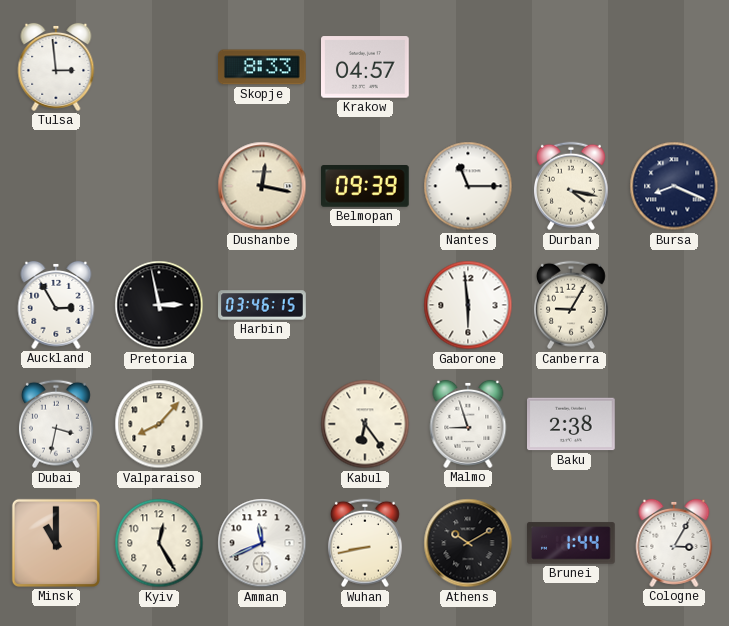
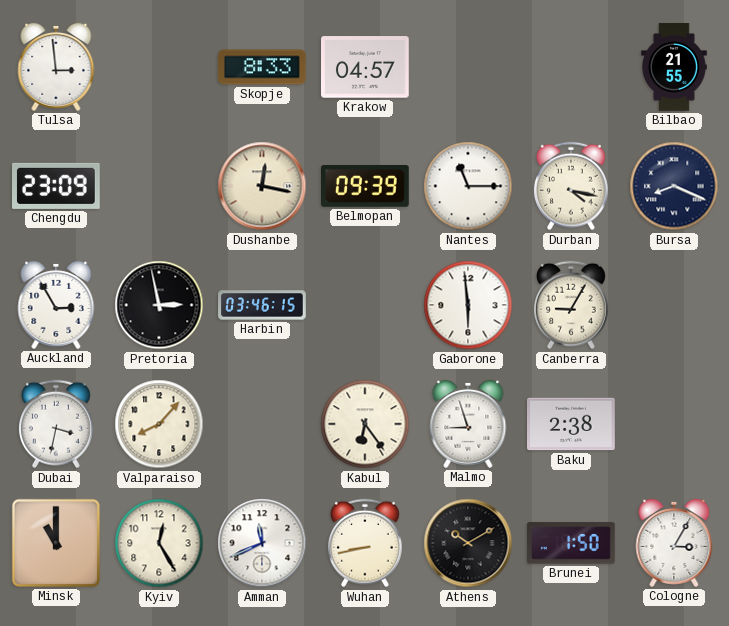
Bilbao: none -> 21:55 (674, 67)
Chengdu: none -> 23:09 (57, 186)
Brunei: 1:44 -> 1:50 (572, 543)
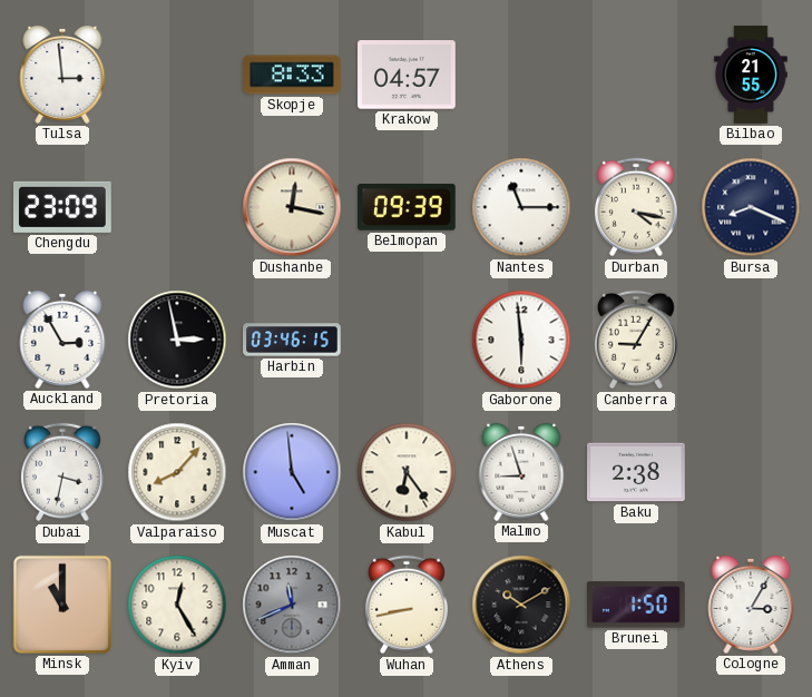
Muscat: none -> 4:59 (292, 472)
Amman dial: white -> grey (292, 605)
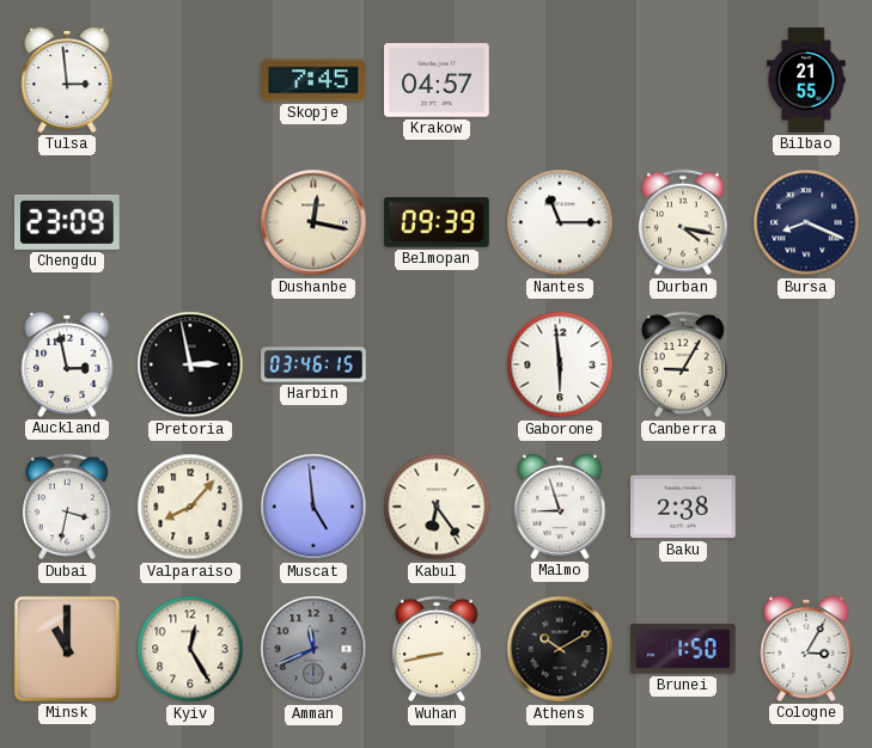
Skopje: 8:33 -> 7:45 (315, 80)
Auckland: 2:55 -> 2:58 (67, 364)
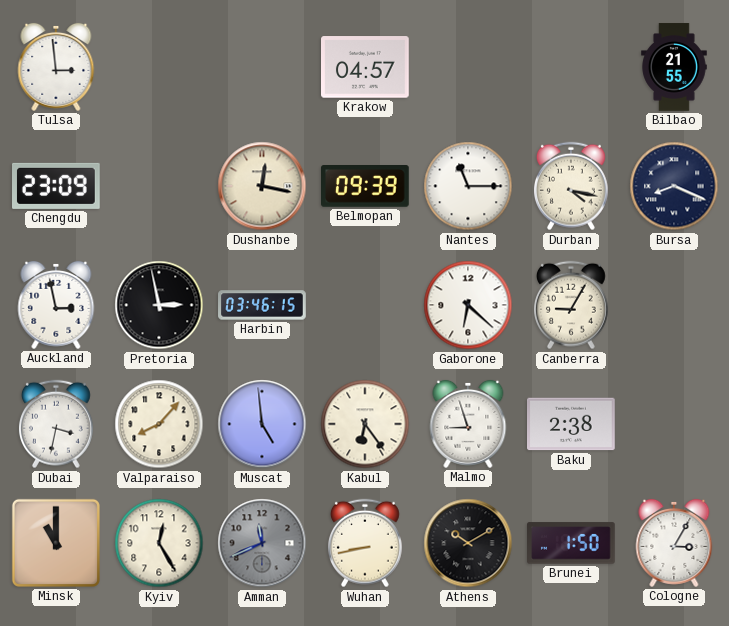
Skopje: 7:45 -> none (315, 80)
Gaborone: 5:59 -> 6:22 (468, 305)
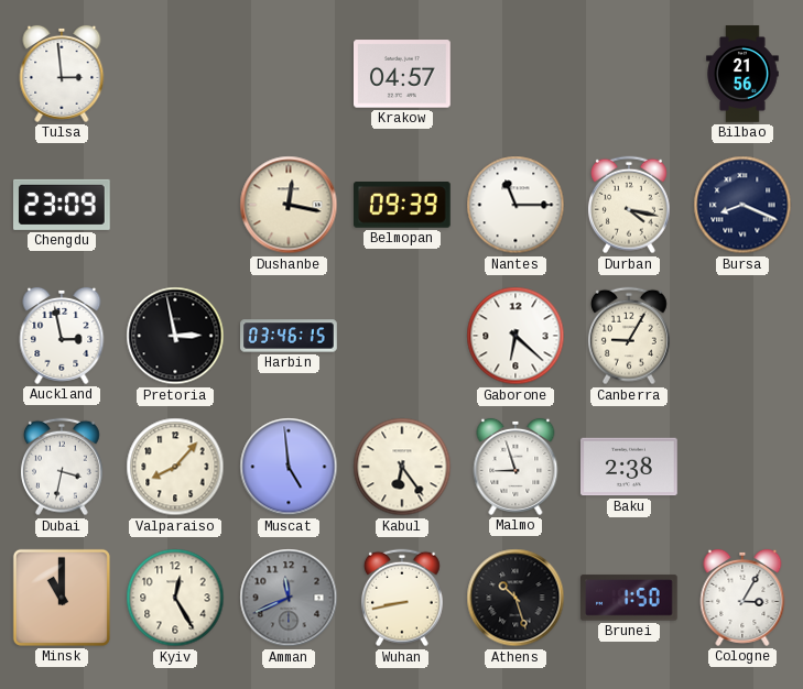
Bilbao: 21:55 -> 21:56 (742, 74)
Athens: 10:10 -> 10:27 (516, 598)
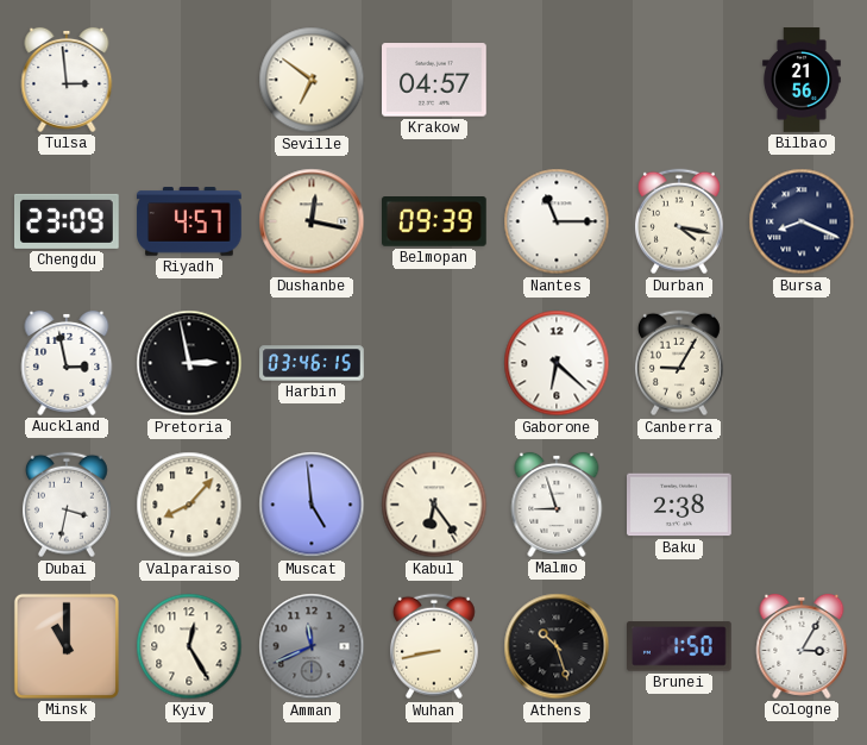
Seville: none -> 6:51 (312, 80)
Riyadh: none -> 4:57 (189, 221)
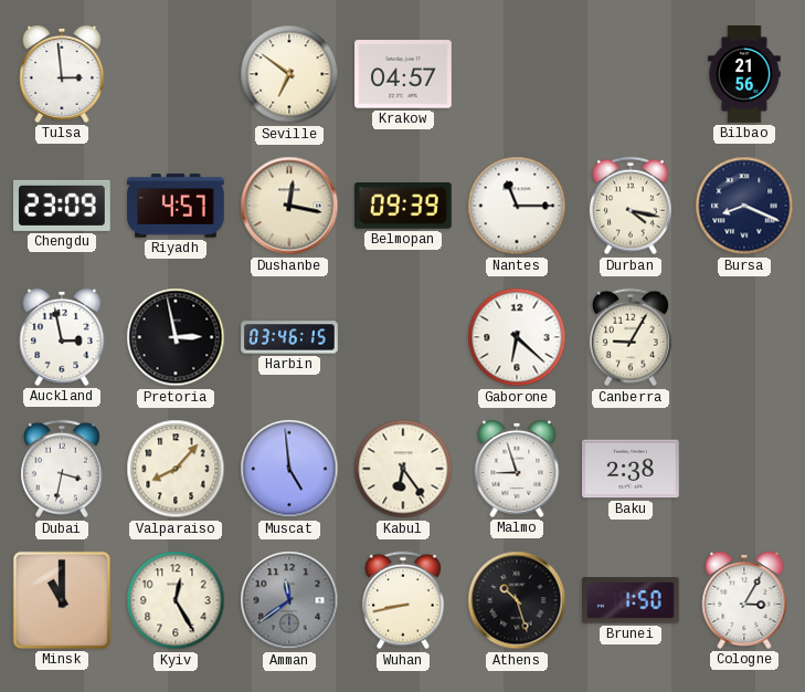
Amman: 11:41 -> 11:39 (289, 600)
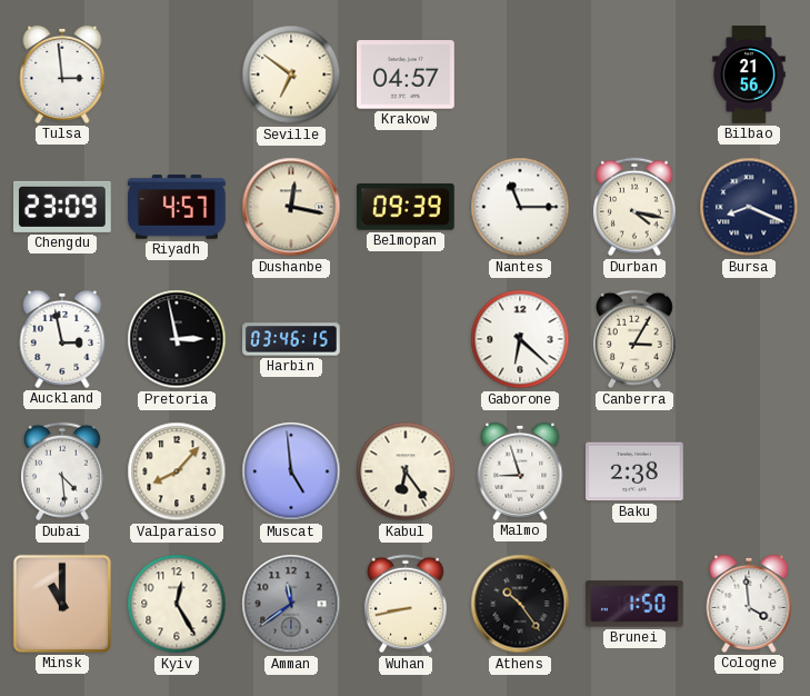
Canberra: 9:05 -> 3:05 (634, 339)
Dubai: 3:32 -> 4:29 (62, 471)
Athens: 10:27 -> 10:24 (520, 604)
Cologne: 3:05 -> 3:59 (749, 604)
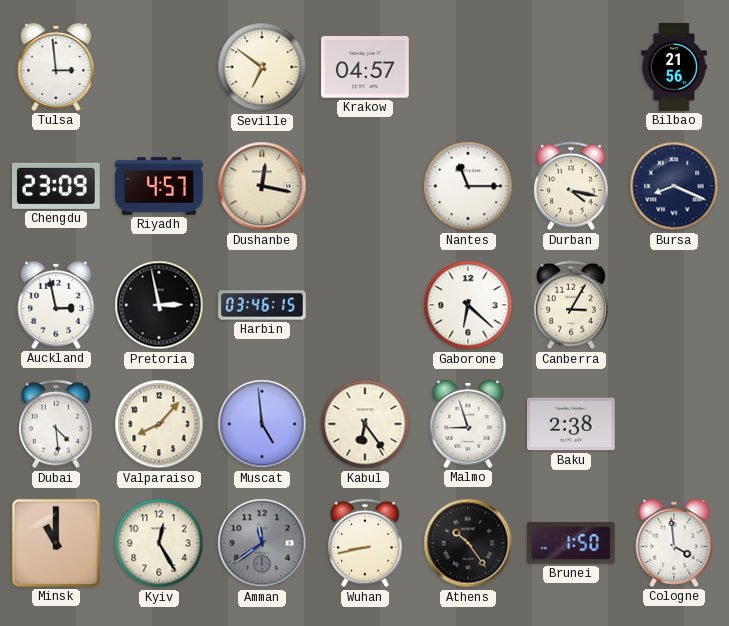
Belmopan: 09:39 -> none (407, 207)
